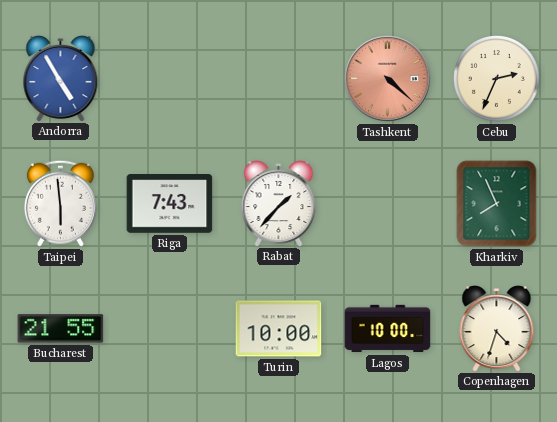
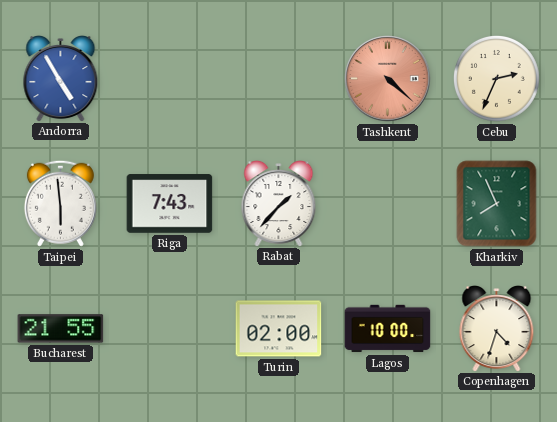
Turin: 10:00 -> 02:00 (279, 329)
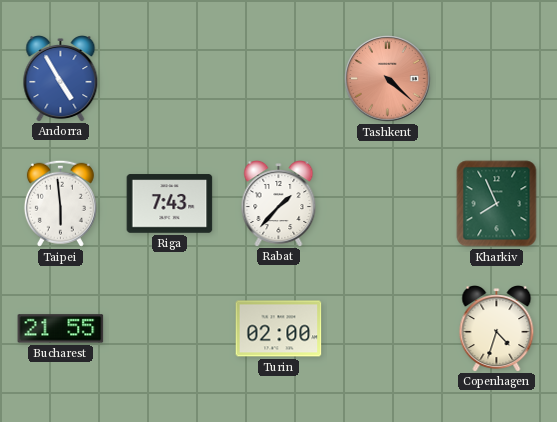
Cebu: 2:34 -> none (496, 78)
Lagos: 10:00 -> none (388, 329)
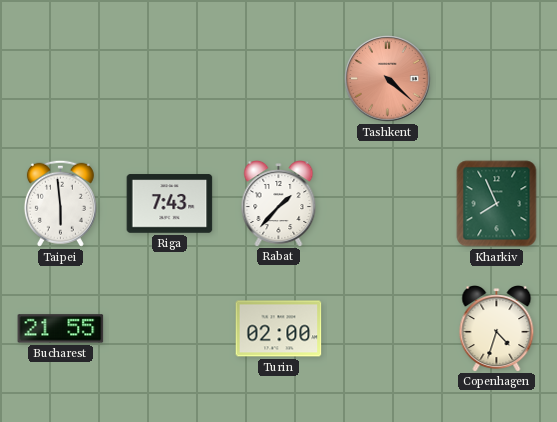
Andorra: 4:55 -> none (61, 79)
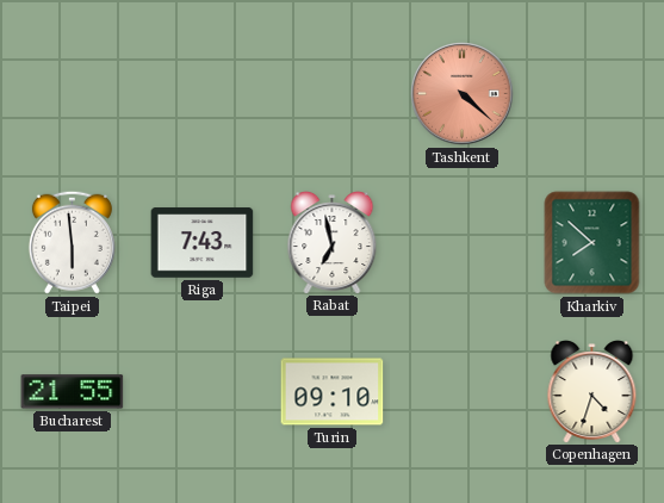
Rabat: 1:37 -> 6:58 (333, 243)
Kharkiv: 7:56 -> 7:52 (592, 243)
Turin: 02:00 -> 09:10 (333, 392)
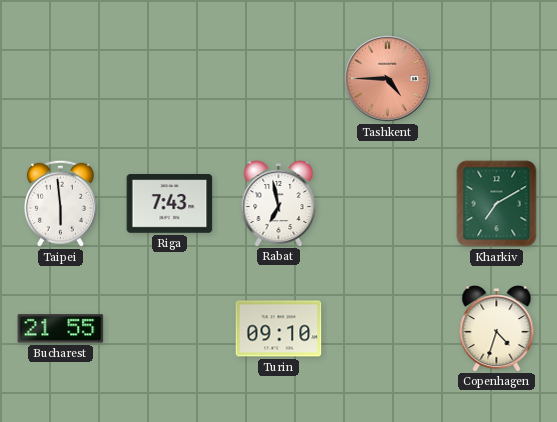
Tashkent: 4:22 -> 4:45 (388, 79)
Kharkiv: 7:52 -> 7:10 (497, 204)
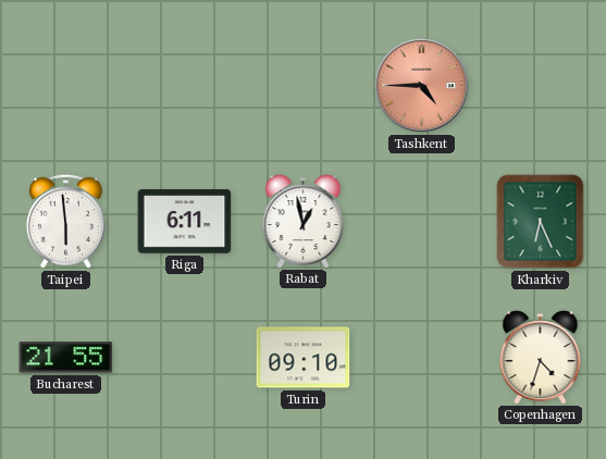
Riga: 7:43 -> 6:11 (185, 222)
Rabat: 6:58 -> 12:58 (304, 222)
Kharkiv: 7:10 -> 6:26 (541, 222)
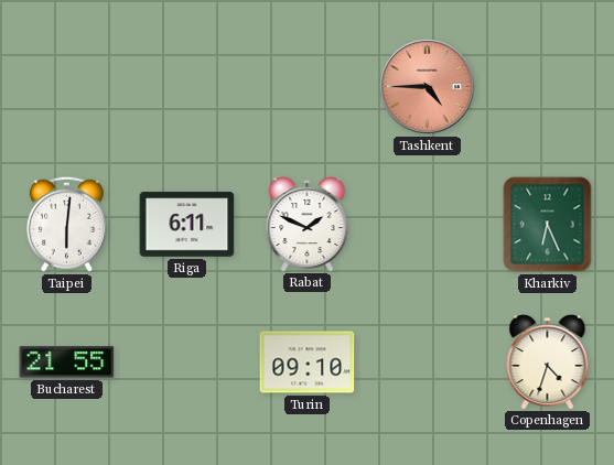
Taipei: 5:59 -> 6:01 (66, 224)
Rabat: 12:58 -> 1:49 (308, 225)
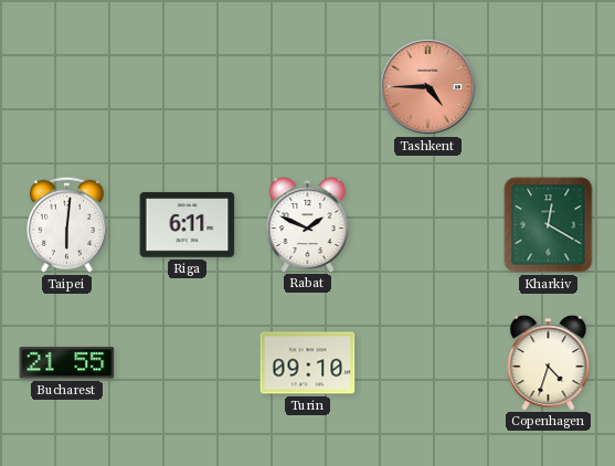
Kharkiv: 6:26 -> 12:20 (549, 225)
